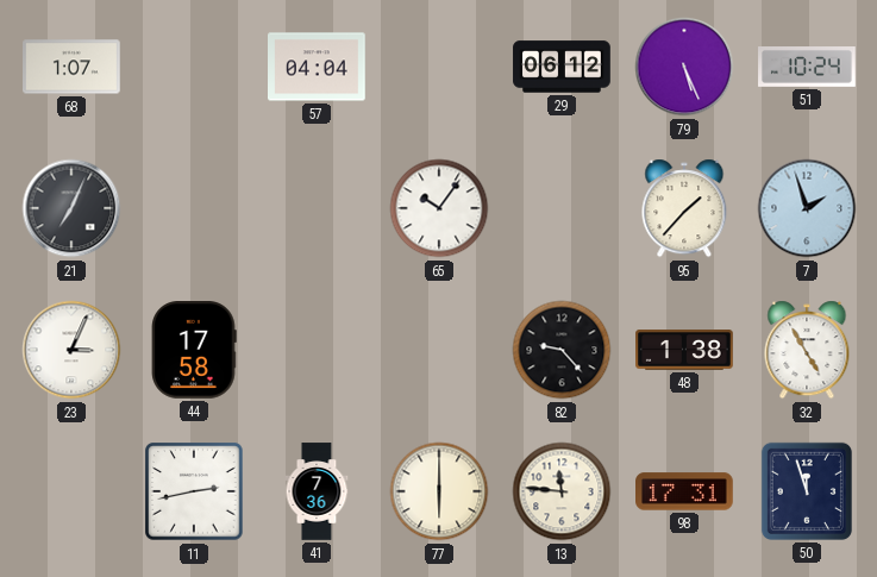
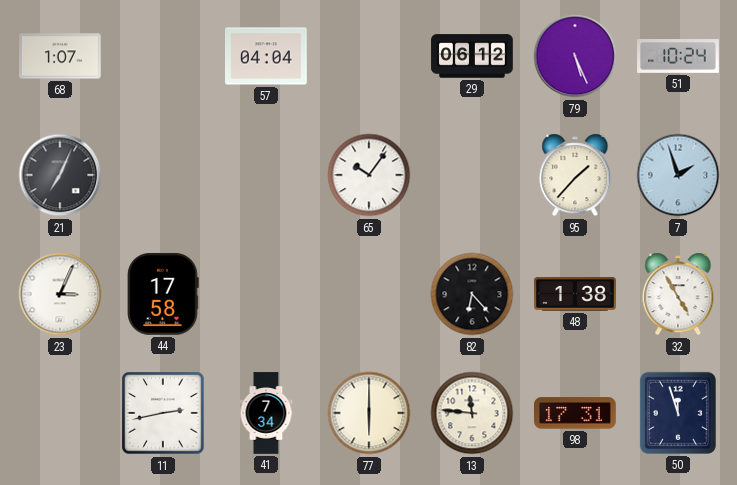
82: 9:23 -> 6:23 (472, 294)
41: 7:36 -> 7:34 (266, 413)
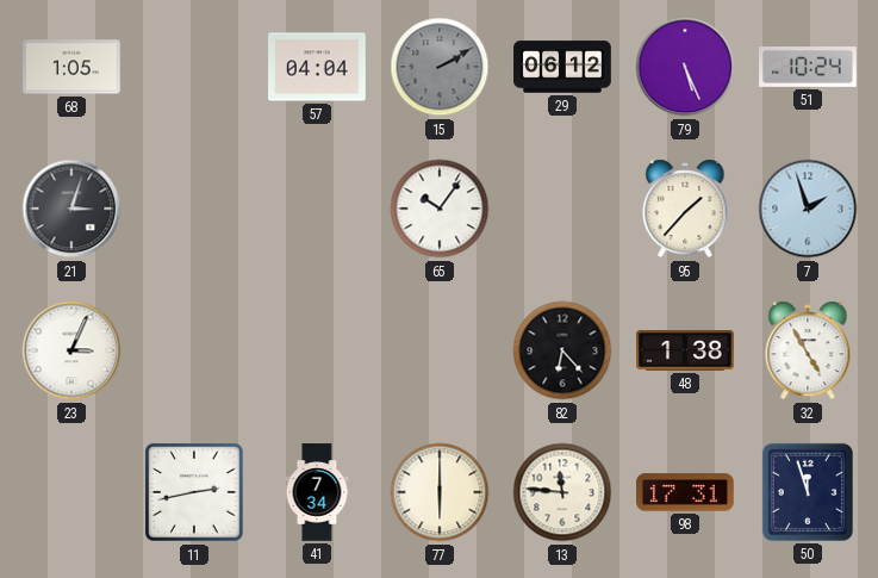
68: 1:07 -> 1:05 (71, 67)
15: none -> 2:10 (440, 67)
21: 7:04 -> 3:03 (71, 209)
44: 17:58 -> none (163, 295)
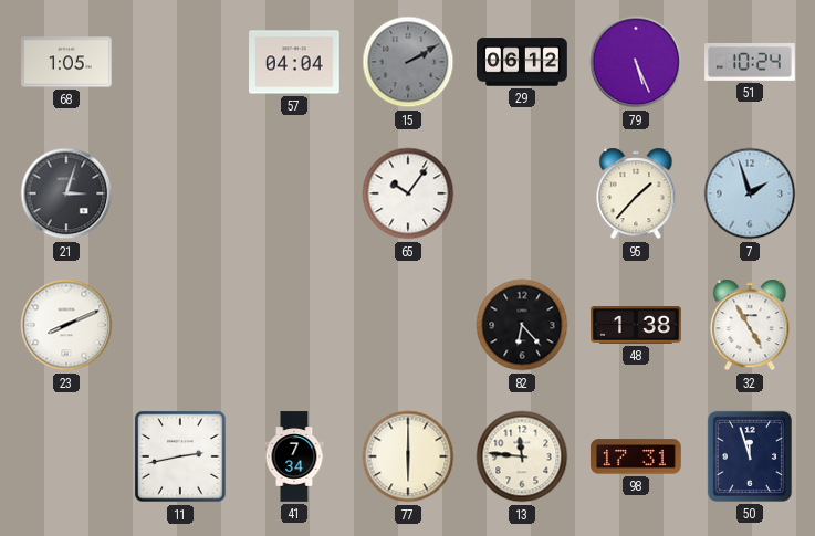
23: 3:04 -> 8:11 (66, 325)
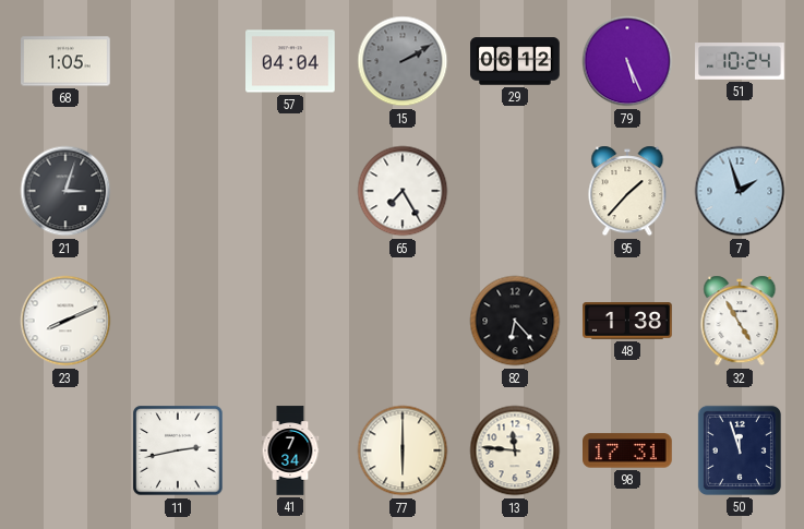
65: 10:06 -> 7:25 (403, 191)
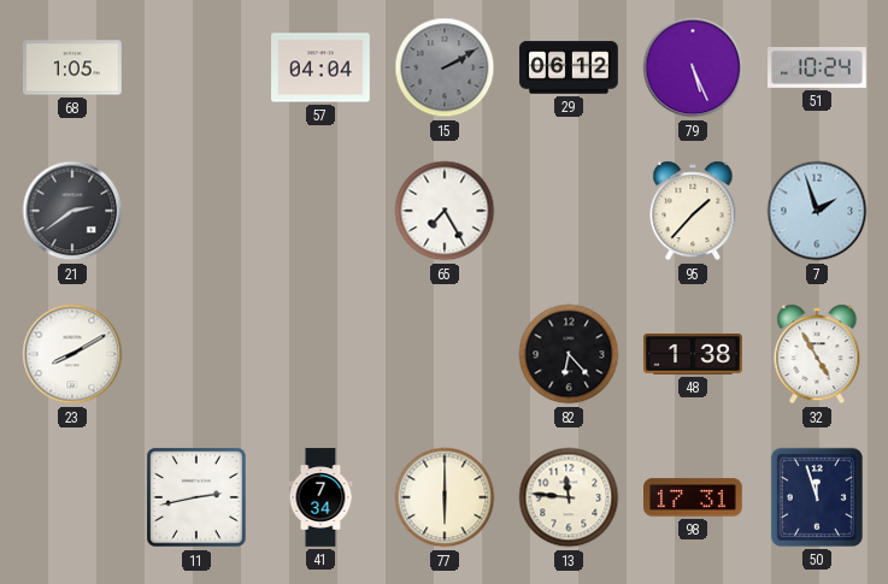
21: 3:03 -> 2:39 (72, 211)
23: 8:11 -> 8:10 (72, 354)
